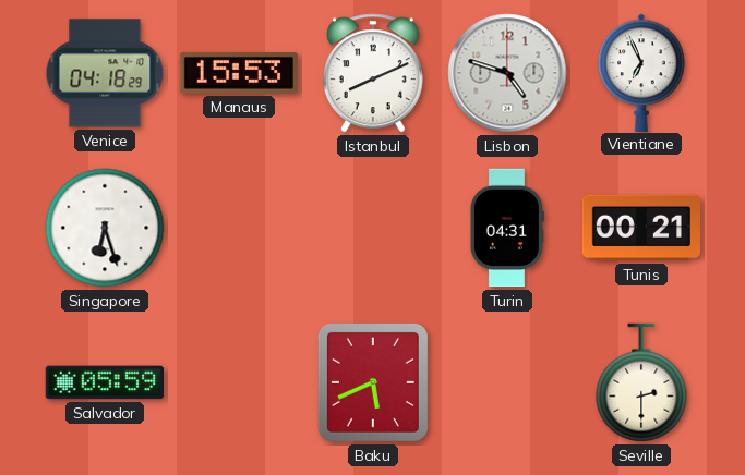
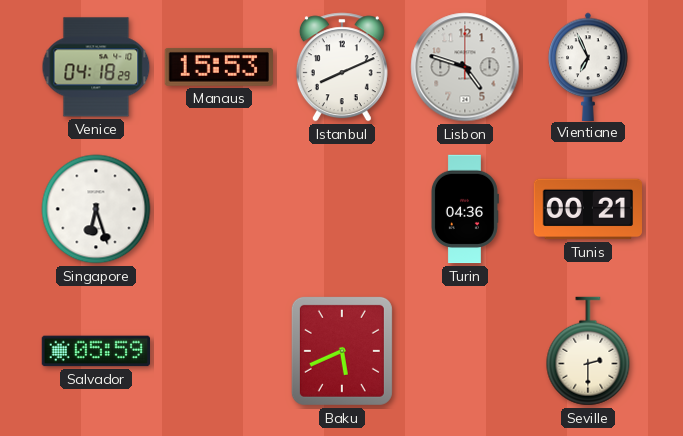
Turin: 04:31 -> 04:36 (464, 209)
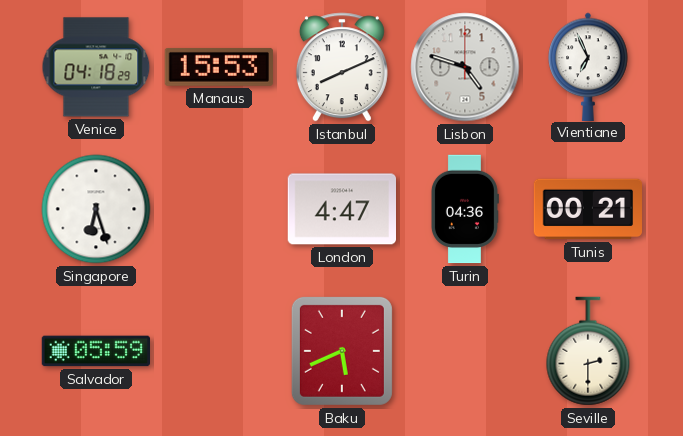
London: none -> 4:47 (341, 209)
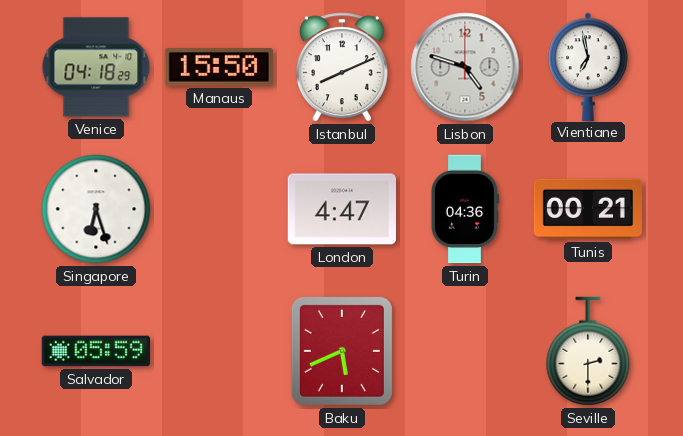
Manaus: 15:53 -> 15:50 (218, 67)
Vientiane: 6:56 -> 6:58 (588, 66)
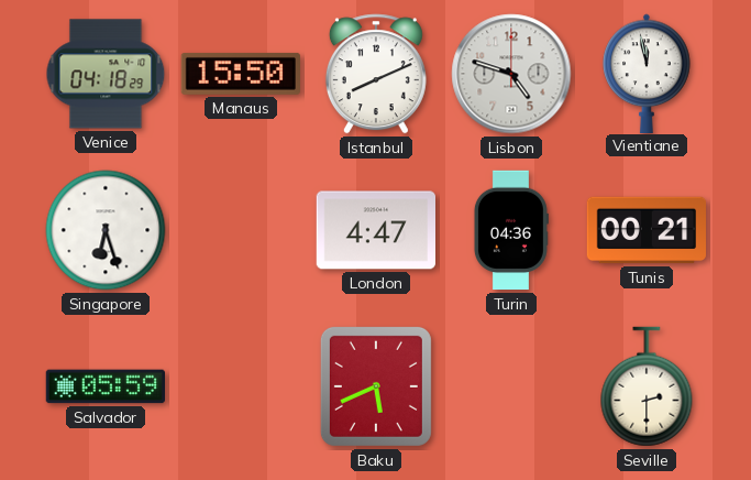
Vientiane: 6:58 -> 11:58 (647, 73)
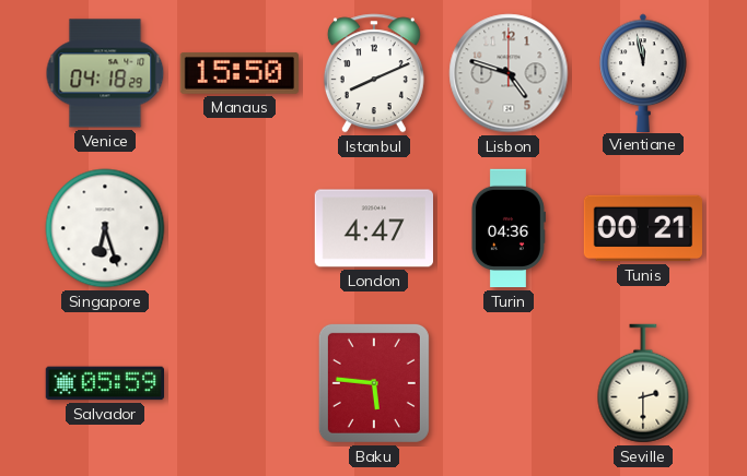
Baku: 5:41 -> 5:46 (374, 383)
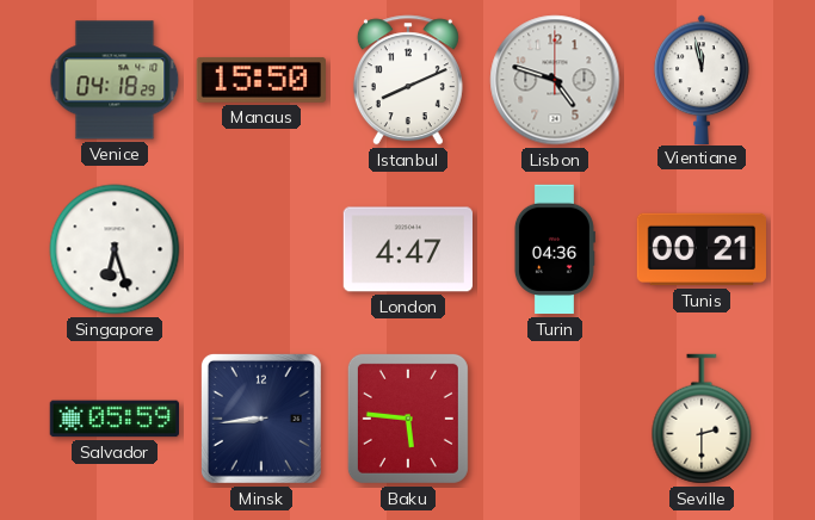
Minsk: none -> 8:44 (261, 419)
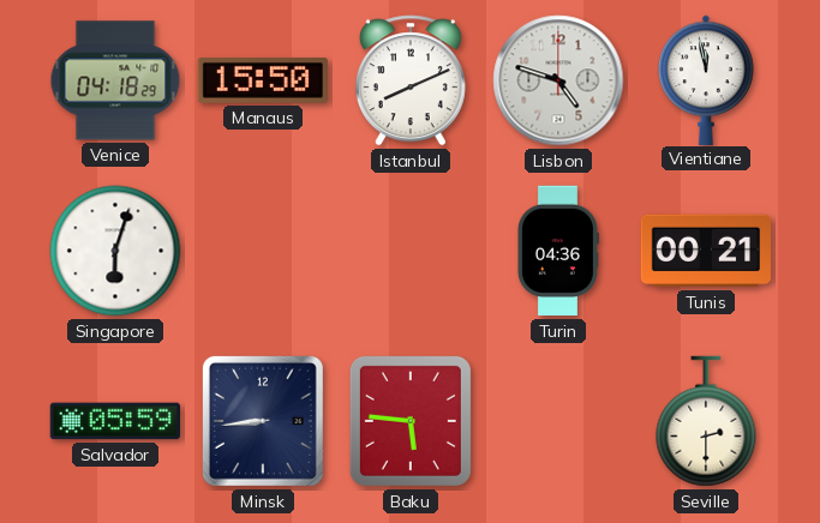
Singapore: 6:27 -> 6:03 (115, 251)
London: 4:47 -> none (407, 249)
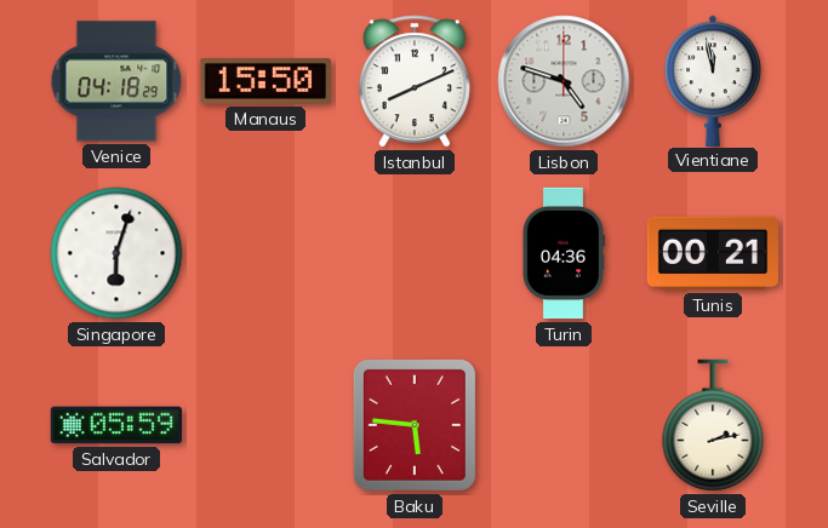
Minsk: 8:44 -> none (263, 421)
Seville: 2:30 -> 2:13 (713, 425)
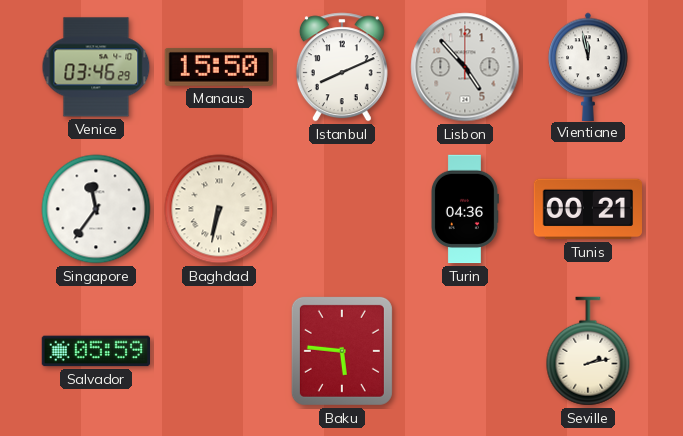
Venice: 04:18 -> 03:46 (96, 67)
Lisbon: 4:48 -> 4:53 (465, 67)
Singapore: 6:03 -> 11:36 (96, 209)
Baghdad: none -> 6:32 (219, 209)
